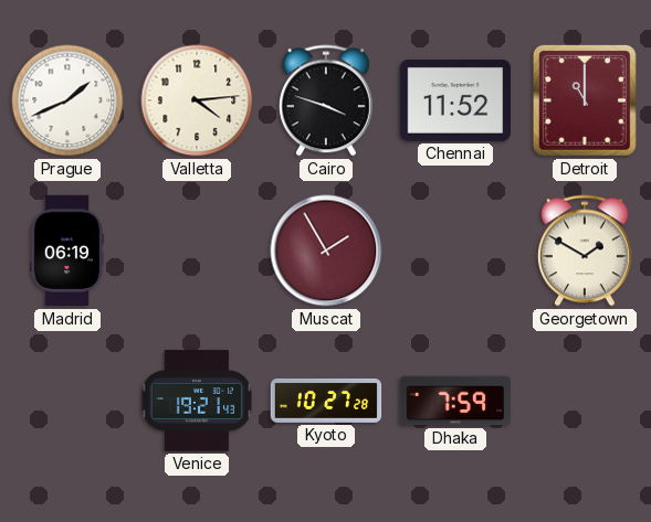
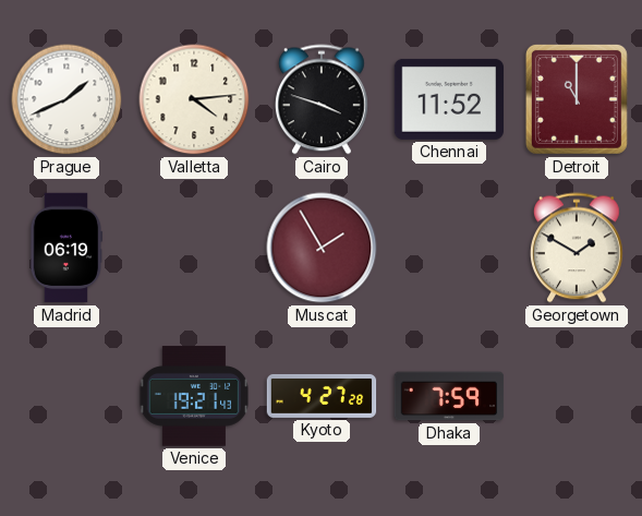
Kyoto: 10:27 -> 4:27 (322, 396)
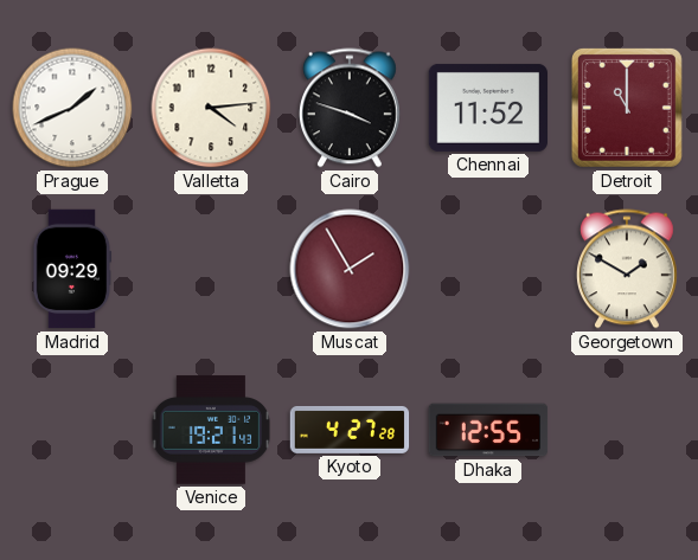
Madrid: 06:19 -> 09:29 (72, 269)
Dhaka: 7:59 -> 12:55 (488, 430)
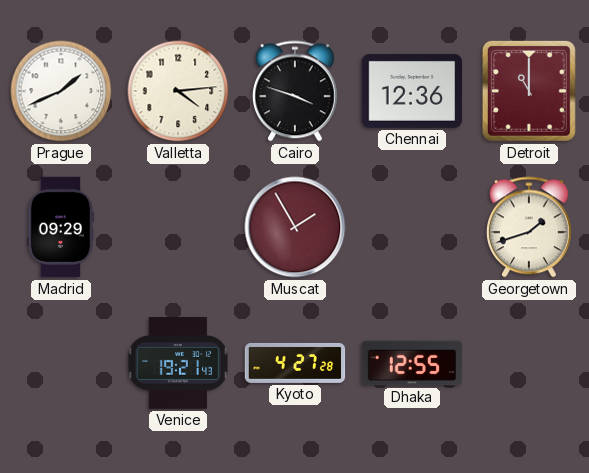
Chennai: 11:52 -> 12:36 (412, 91)
Georgetown: 1:50 -> 1:42 (529, 227)
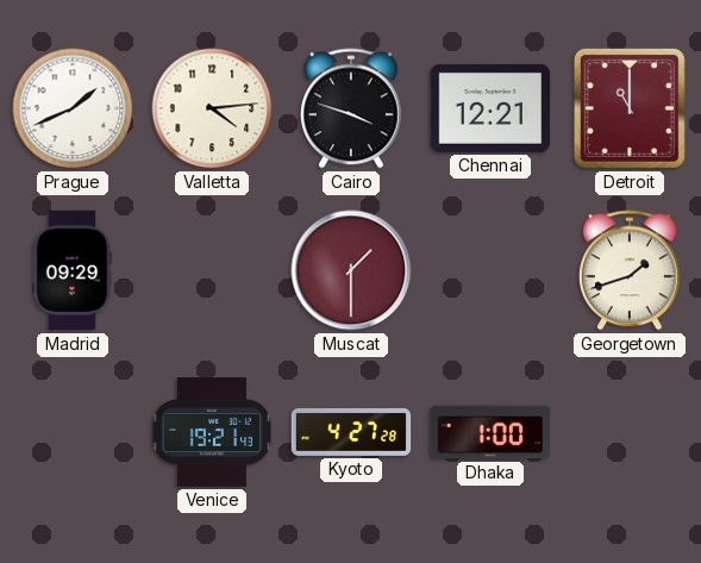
Chennai: 12:36 -> 12:21 (490, 108)
Muscat: 1:55 -> 1:30 (351, 270)
Dhaka: 12:55 -> 1:00 (490, 432)
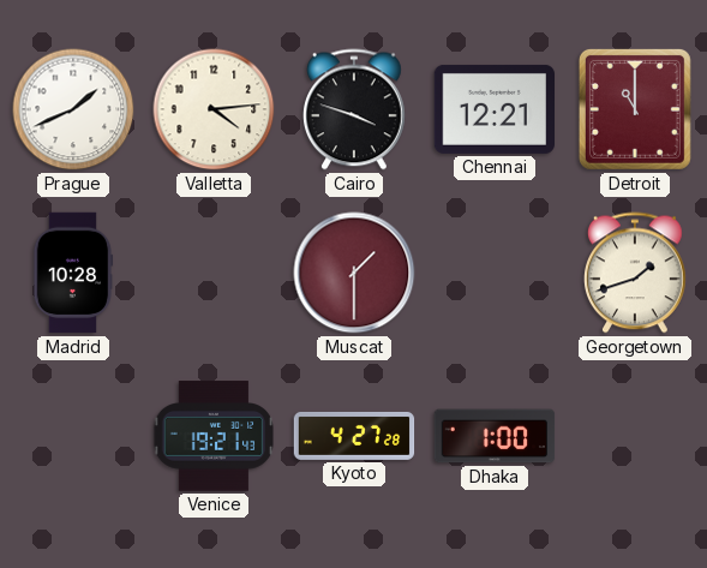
Madrid: 09:29 -> 10:28 (73, 273)
